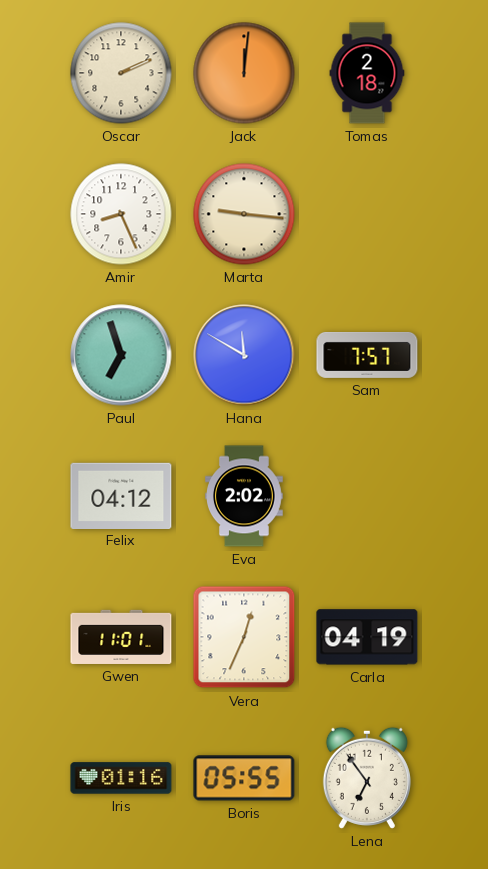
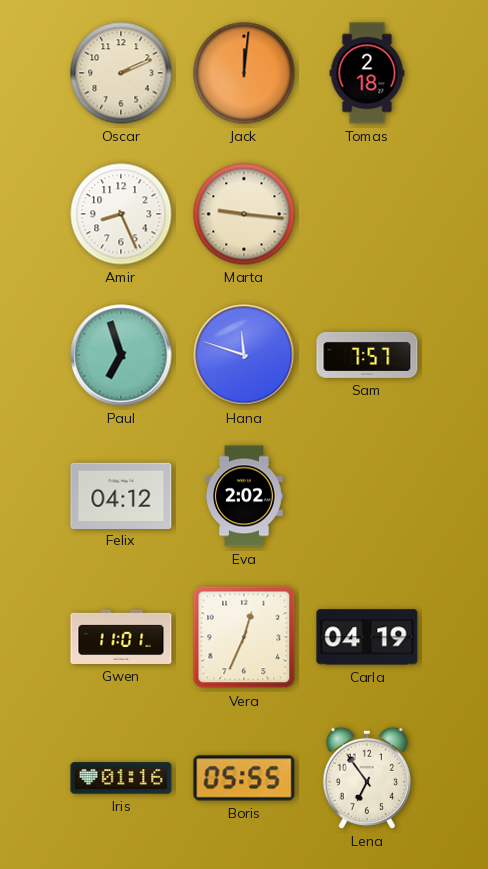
Hana: 11:50 -> 11:48 (244, 355)
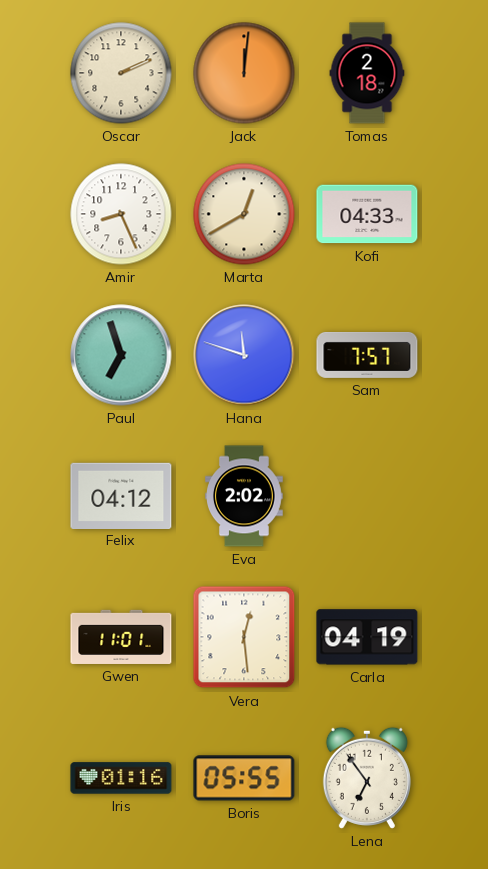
Marta: 9:16 -> 12:40 (244, 214)
Kofi: none -> 04:33 (367, 214)
Vera: 12:34 -> 12:29 (244, 637)
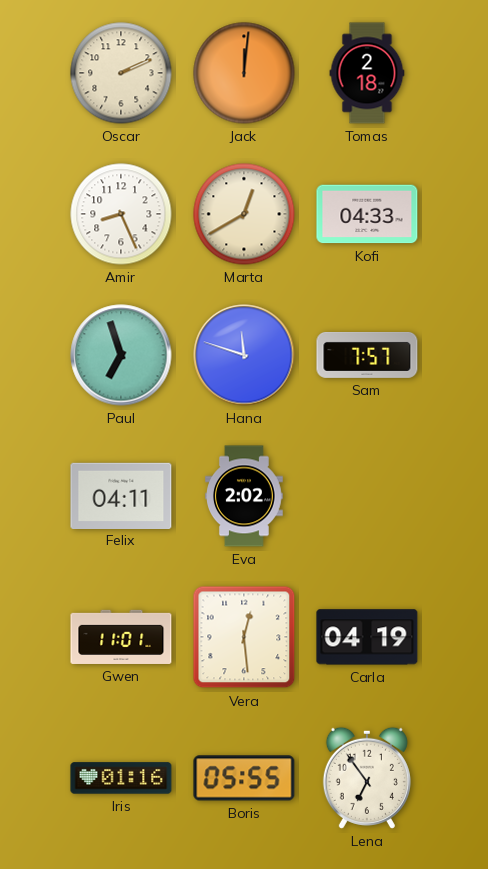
Felix: 04:12 -> 04:11 (121, 495)
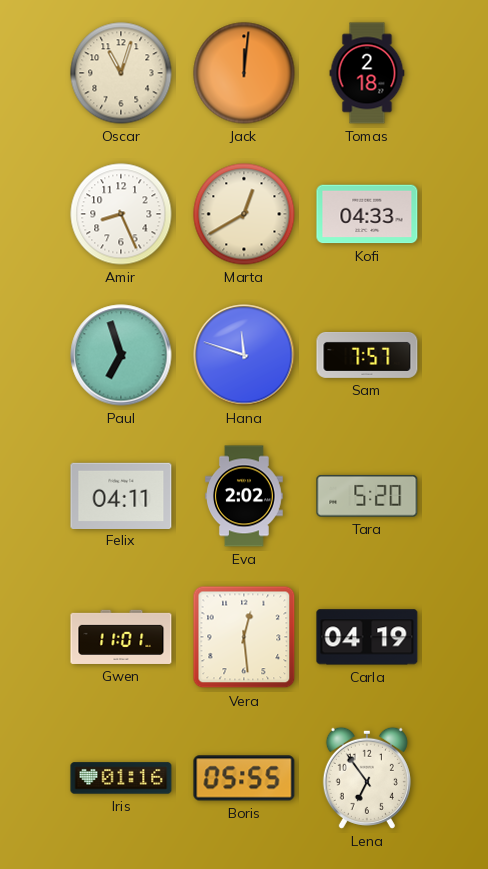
Oscar: 2:11 -> 11:03 (121, 73)
Tara: none -> 5:20 (367, 496)
